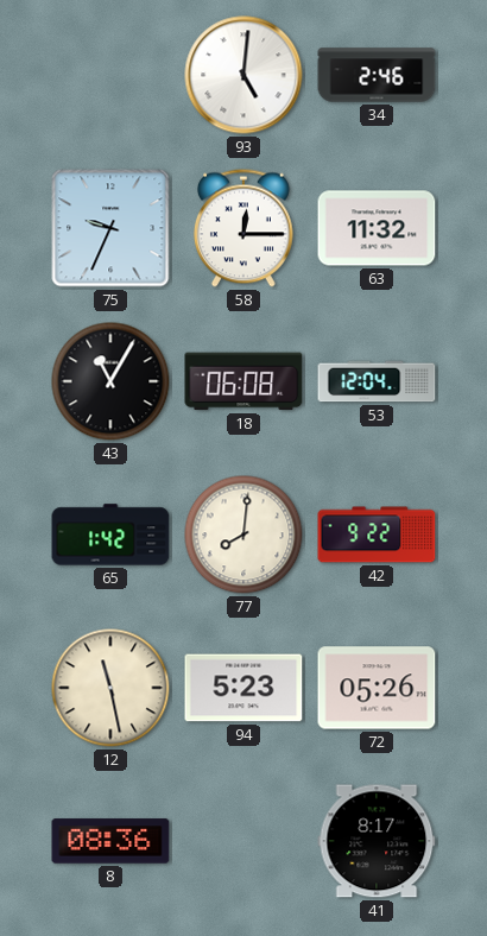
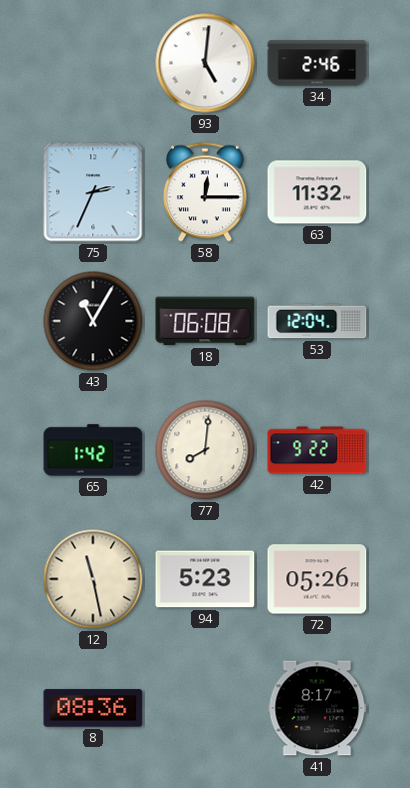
75: 9:34 -> 2:34 (93, 192)
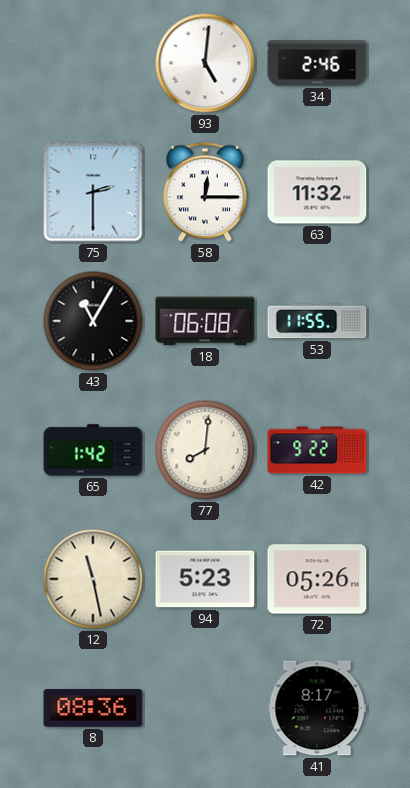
75: 2:34 -> 2:30 (93, 192)
53: 12:04 -> 11:55 (317, 321)
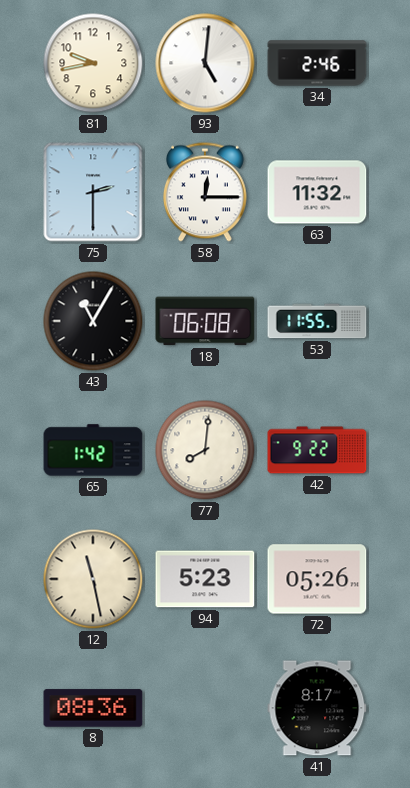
81: none -> 9:43 (93, 63)
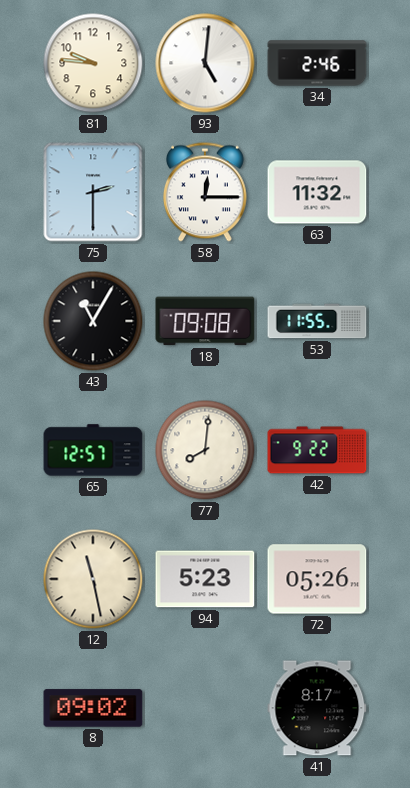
81: 9:43 -> 9:46 (93, 63)
18: 06:08 -> 09:08 (205, 321)
65: 1:42 -> 12:57 (93, 450)
8: 08:36 -> 09:02 (93, 708)
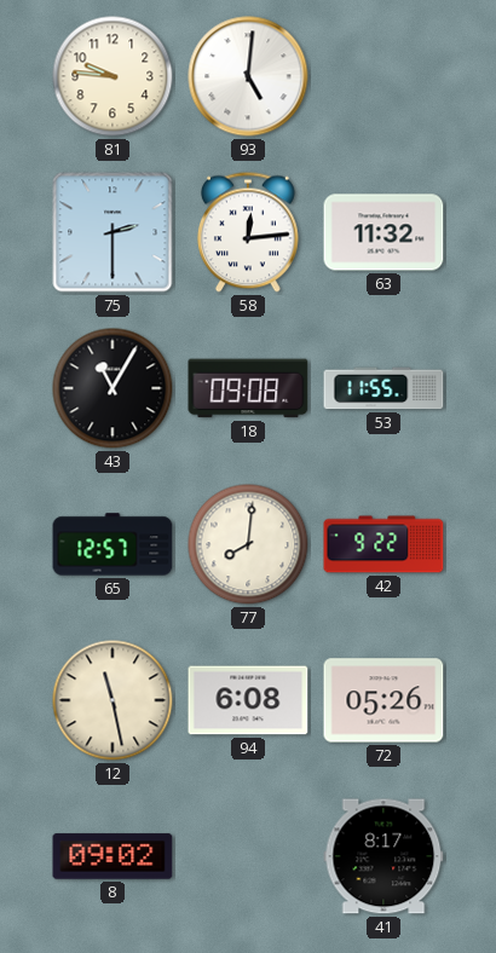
34: 2:46 -> none (317, 63)
58: 12:15 -> 12:14 (248, 232)
94: 5:23 -> 6:08 (248, 700)
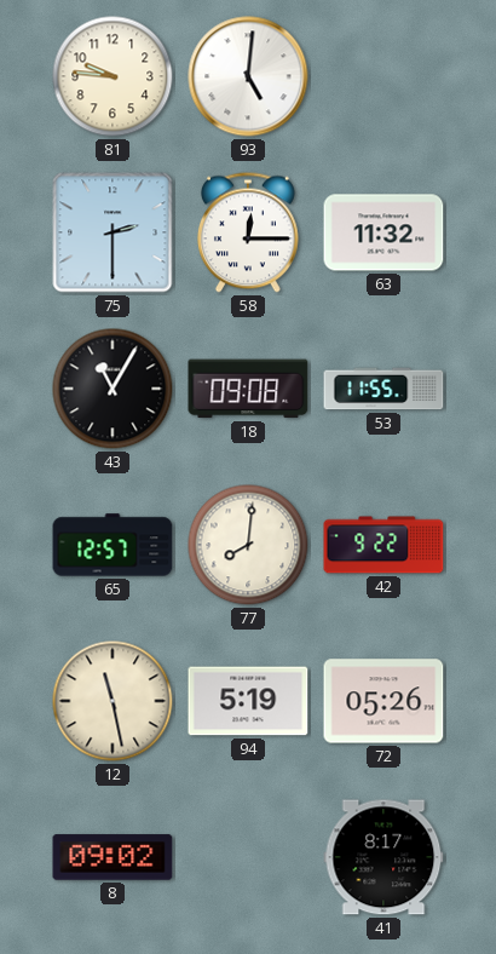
58: 12:14 -> 12:15 (248, 232)
94: 6:08 -> 5:19 (248, 701)
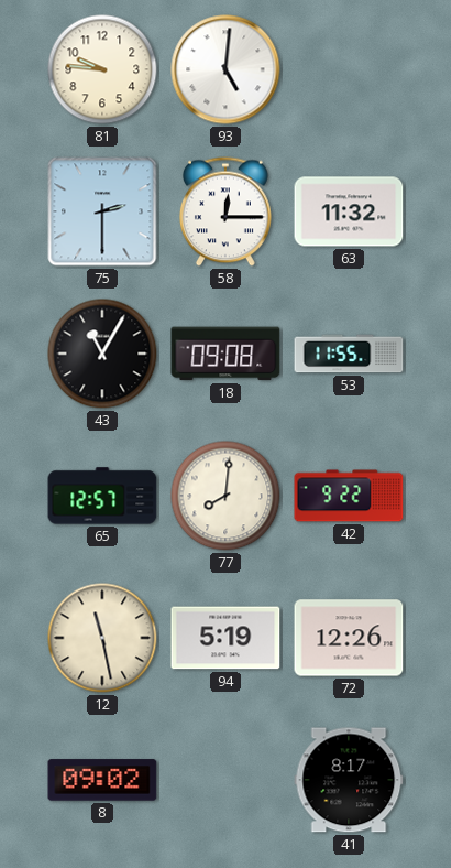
72: 05:26 -> 12:26 (349, 638)
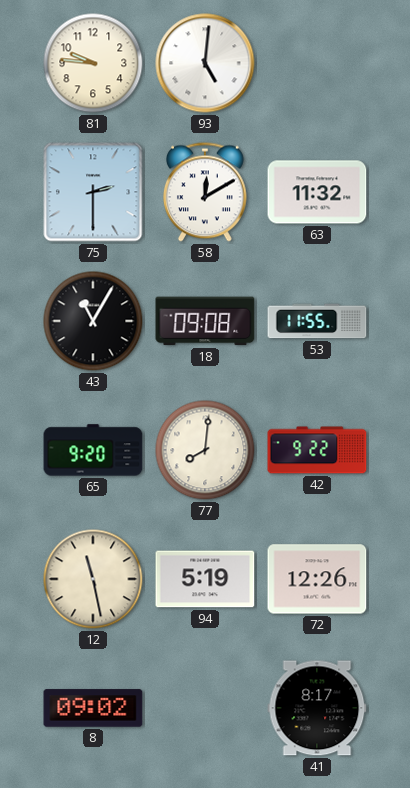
58: 12:15 -> 12:10 (205, 192)
65: 12:57 -> 9:20 (93, 450)
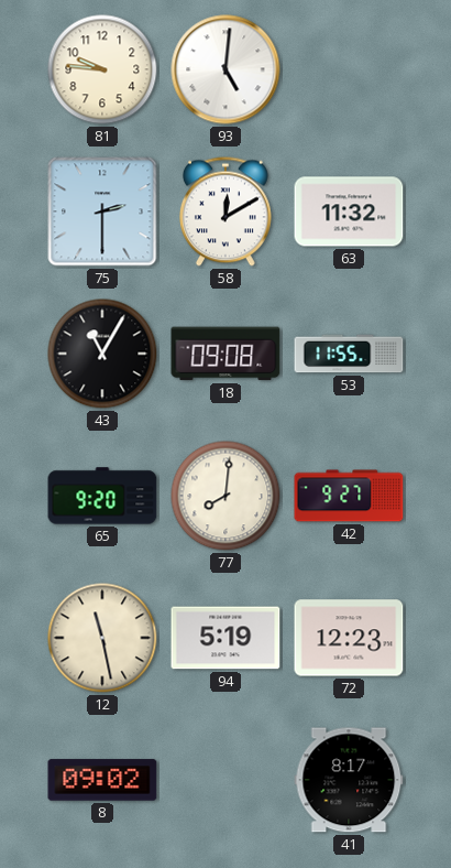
42: 9:22 -> 9:27 (349, 496)
72: 12:26 -> 12:23 (349, 638)
